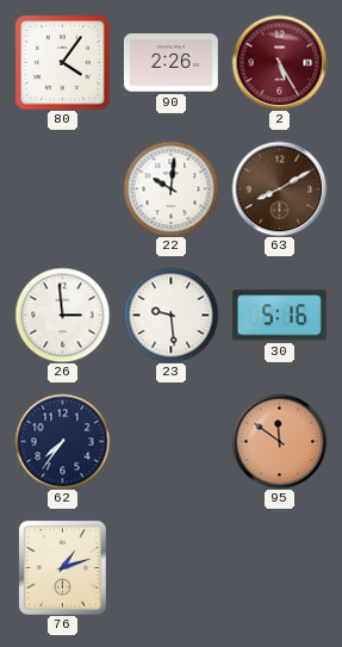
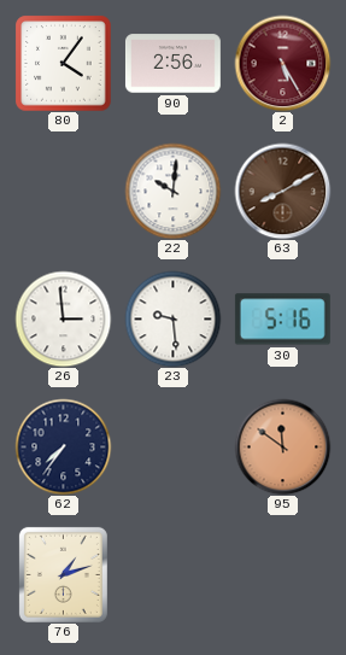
90: 2:26 -> 2:56 (172, 64)
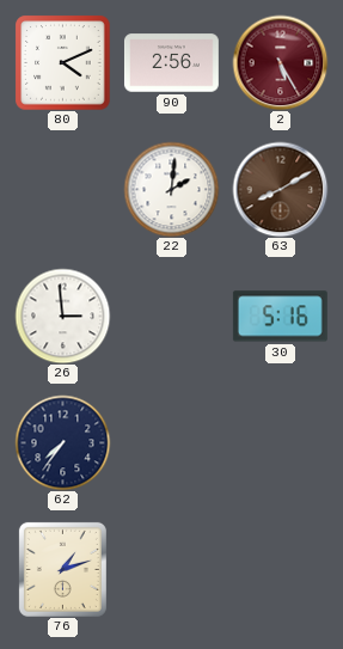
80: 4:06 -> 4:11 (62, 62)
22: 10:01 -> 2:01 (171, 189)
23: 9:29 -> none (172, 318)
95: 11:51 -> none (282, 446)
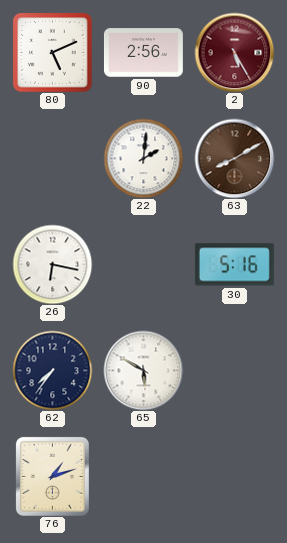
80: 4:11 -> 5:11 (52, 52)
26: 2:59 -> 6:17 (52, 264)
65: none -> 5:50 (143, 370)
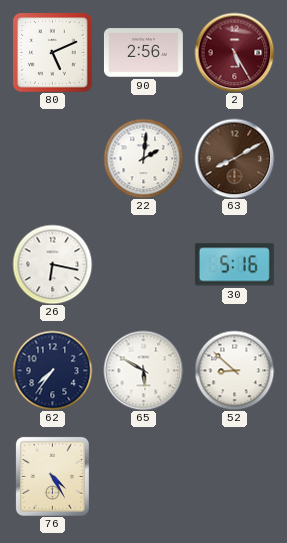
52: none -> 8:52 (234, 370)
76: 1:12 -> 4:25 (52, 476)
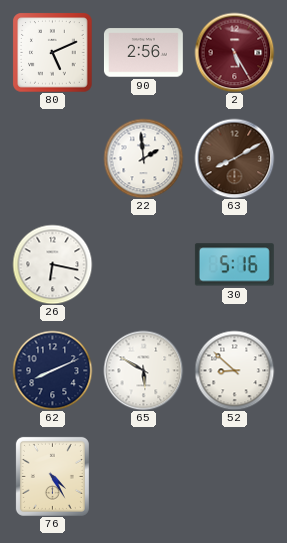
22: 2:01 -> 1:59 (143, 158)
62: 7:36 -> 8:11 (52, 370)
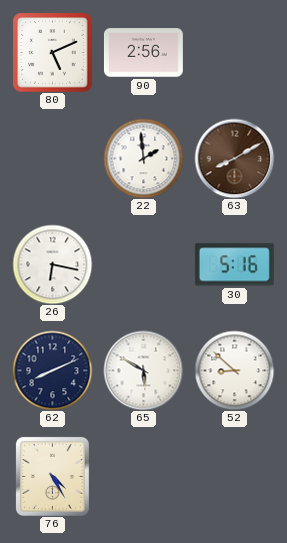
2: 5:25 -> none (234, 52)
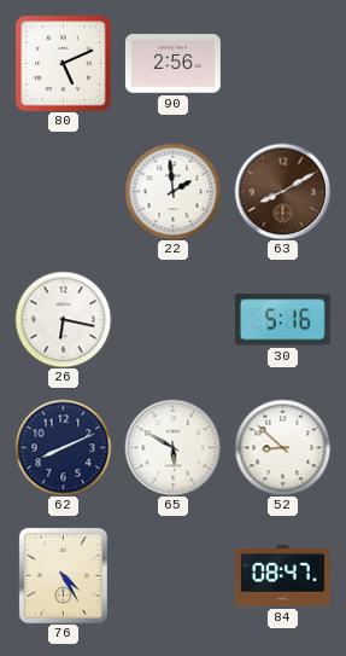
84: none -> 08:47 (283, 576)
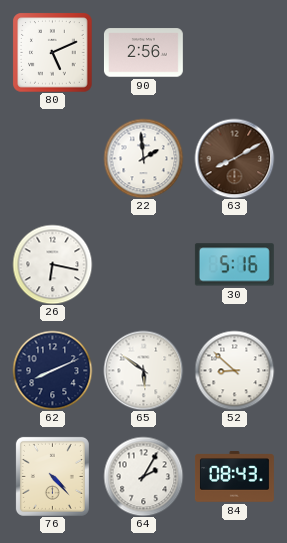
65: 5:50 -> 5:51 (143, 370)
76: 4:25 -> 4:23 (52, 476)
64: none -> 2:05 (143, 476)
84: 08:47 -> 08:43 (235, 477)
